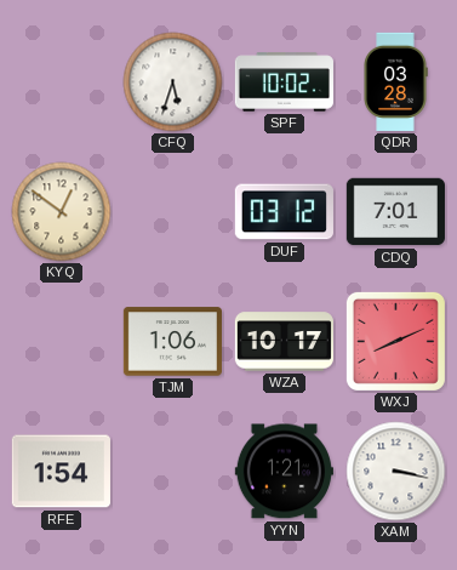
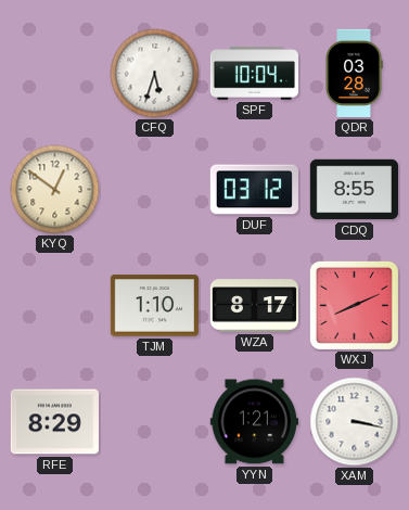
SPF: 10:02 -> 10:04 (254, 74)
CDQ: 7:01 -> 8:55 (354, 190)
TJM: 1:06 -> 1:10 (154, 306)
WZA: 10:17 -> 8:17 (254, 306)
RFE: 1:54 -> 8:29 (54, 422)
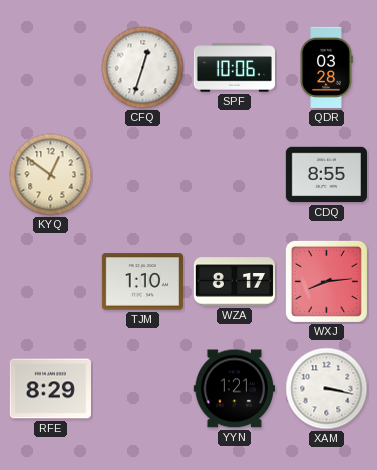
CFQ: 5:33 -> 12:33 (143, 68)
SPF: 10:04 -> 10:06 (234, 68)
DUF: 03:12 -> none (254, 190)
WXJ: 8:11 -> 8:14 (326, 281)
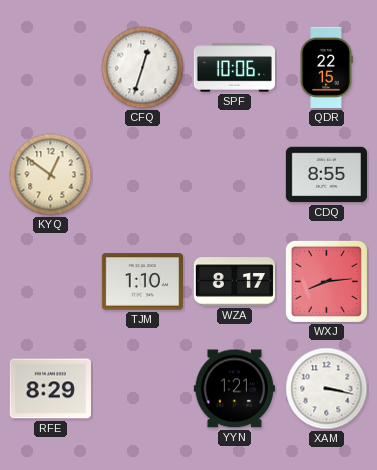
QDR: 03:28 -> 22:15 (326, 67)
